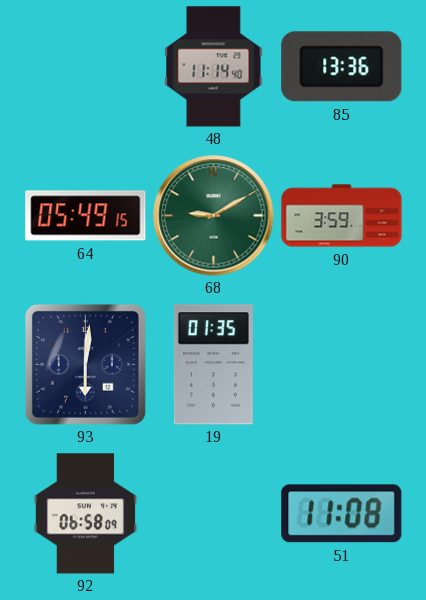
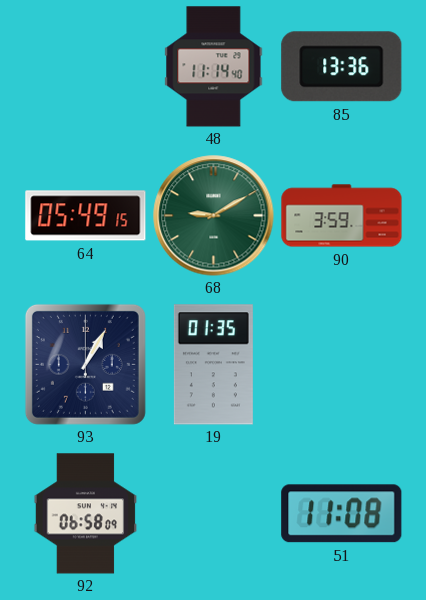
93: 6:01 -> 1:05 (85, 364)
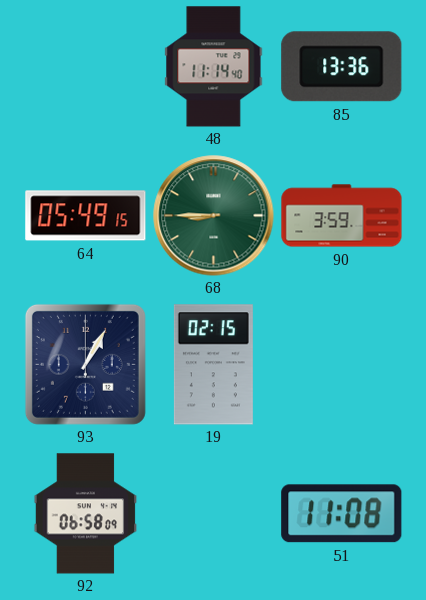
68: 9:10 -> 8:45 (214, 216)
19: 01:35 -> 02:15 (213, 365)
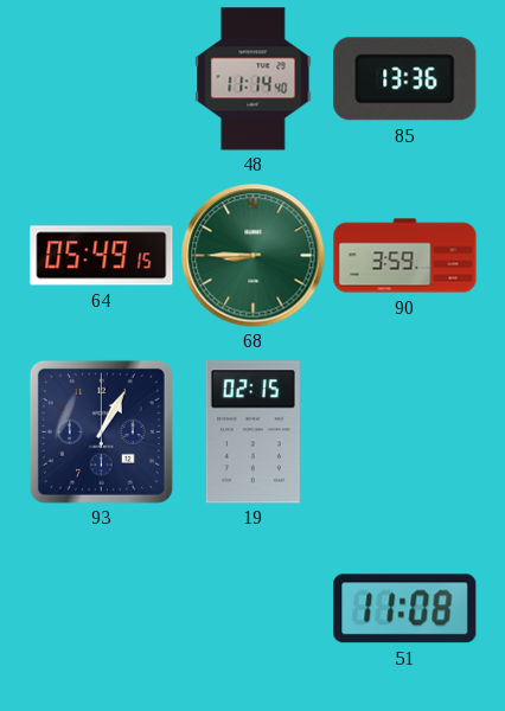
92: 06:58 -> none (86, 514)
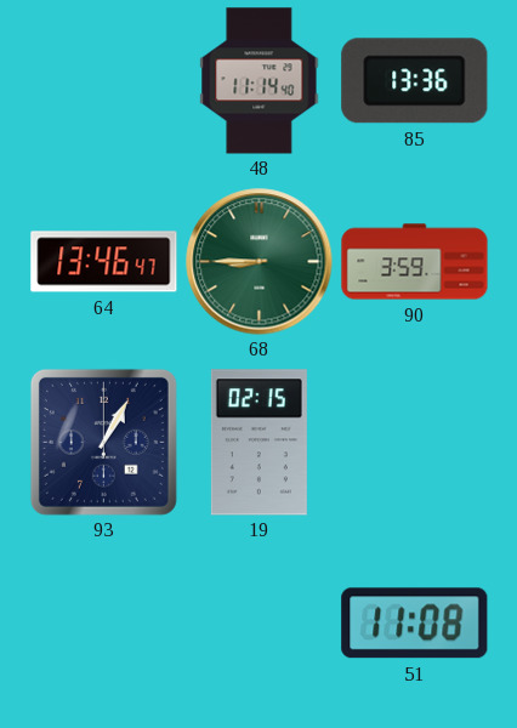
64: 05:49 -> 13:46 (104, 262)
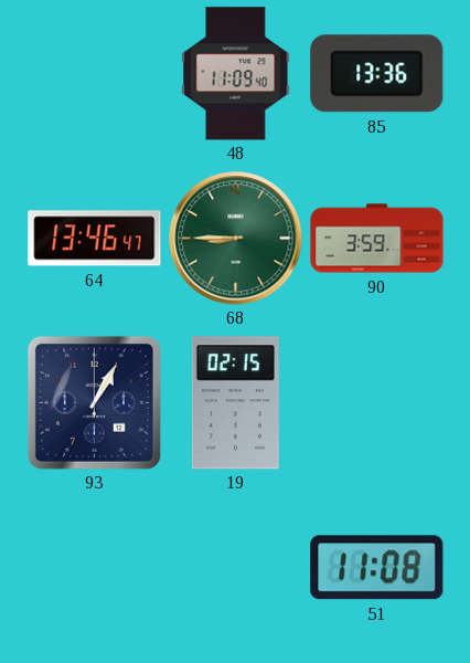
48: 11:14 -> 11:09 (236, 74)
